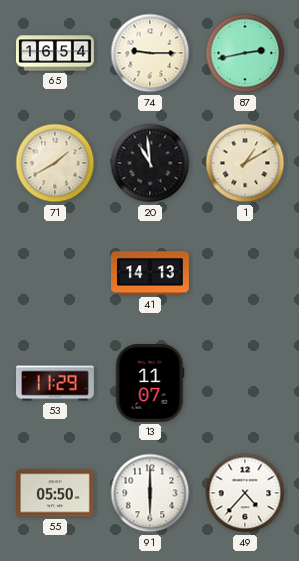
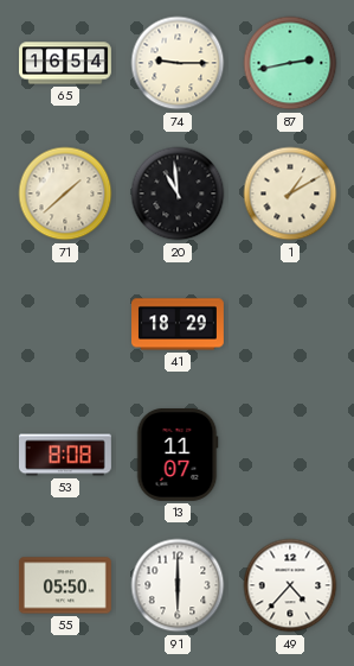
71: 1:40 -> 1:38 (65, 194)
41: 14:13 -> 18:29 (179, 324)
53: 11:29 -> 8:08 (66, 455)
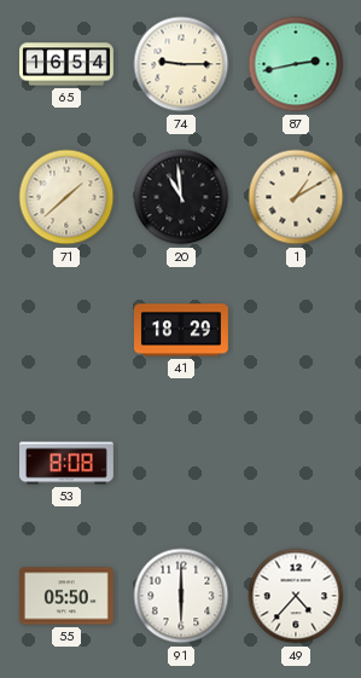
13: 11:07 -> none (178, 455)
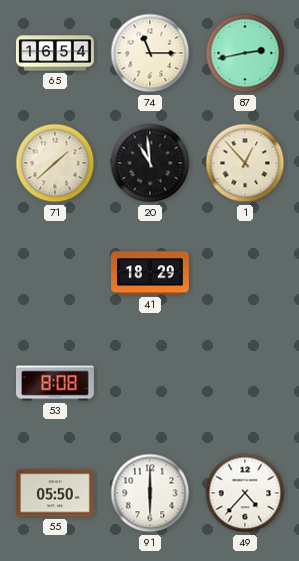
74: 9:15 -> 11:15 (150, 53)
1: 1:10 -> 12:53 (245, 163)
